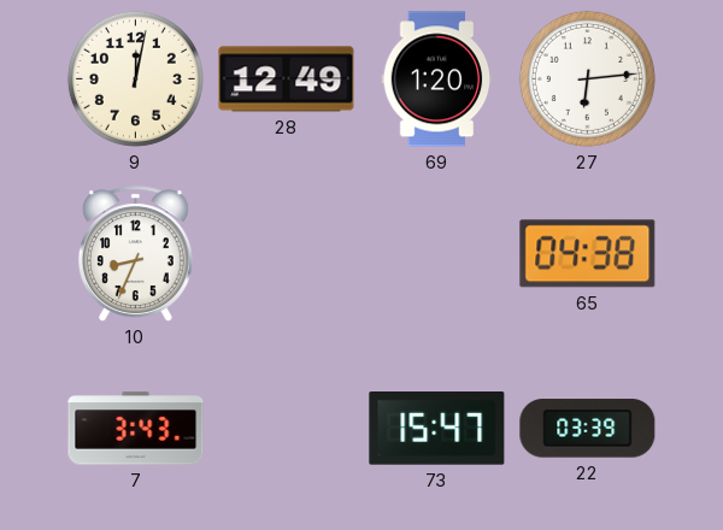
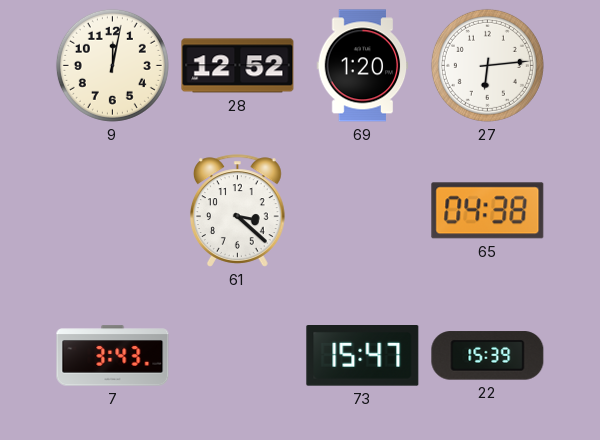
28: 12:49 -> 12:52 (238, 66)
10: 8:34 -> none (135, 254)
61: none -> 3:22 (237, 211)
22: 03:39 -> 15:39 (488, 356)
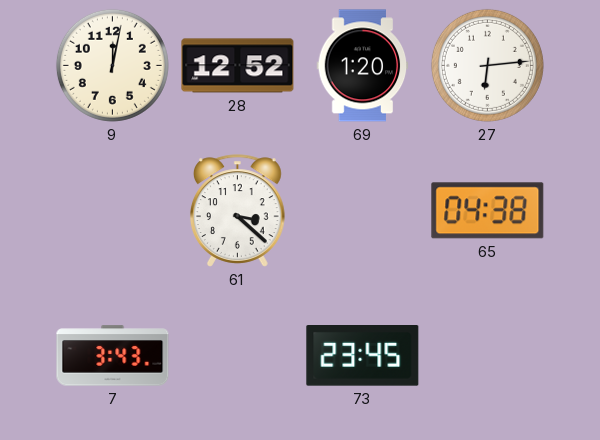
73: 15:47 -> 23:45 (363, 356)
22: 15:39 -> none (488, 356)
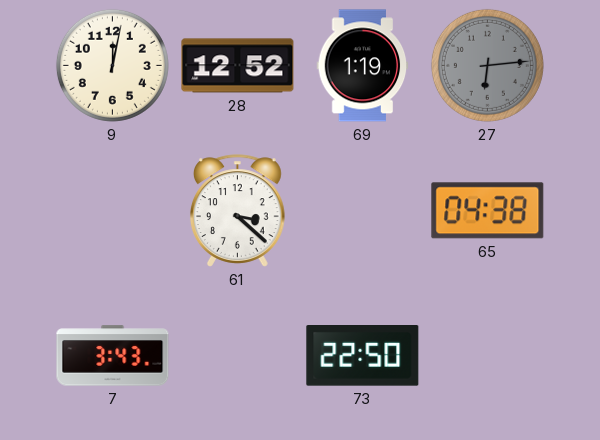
69: 1:20 -> 1:19 (363, 66)
27 dial: white -> grey (487, 65)
73: 23:45 -> 22:50 (363, 356)
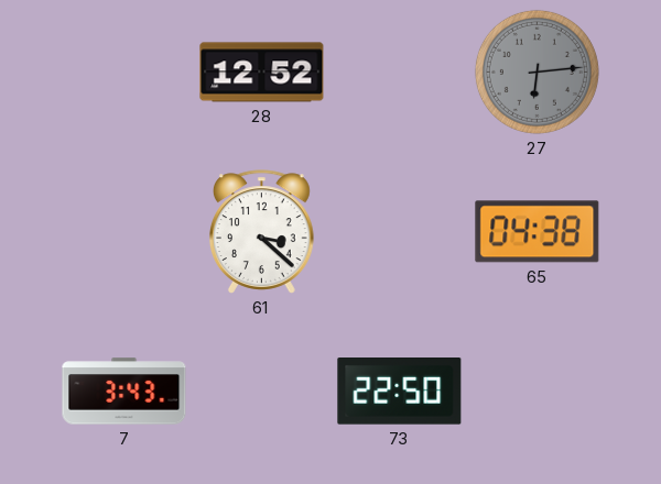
9: 12:02 -> none (112, 65)
69: 1:19 -> none (363, 66)
